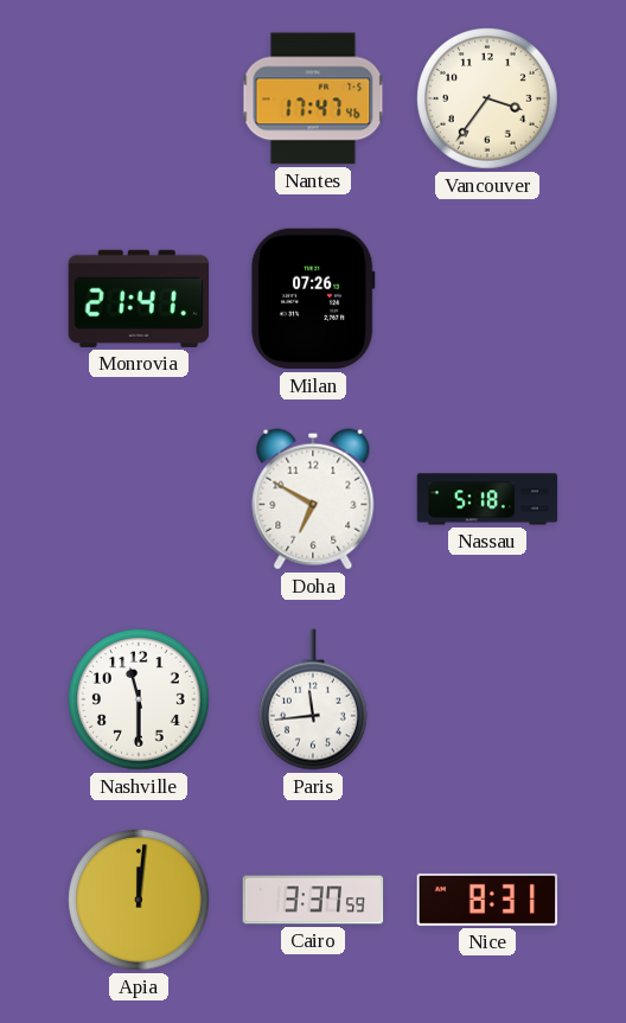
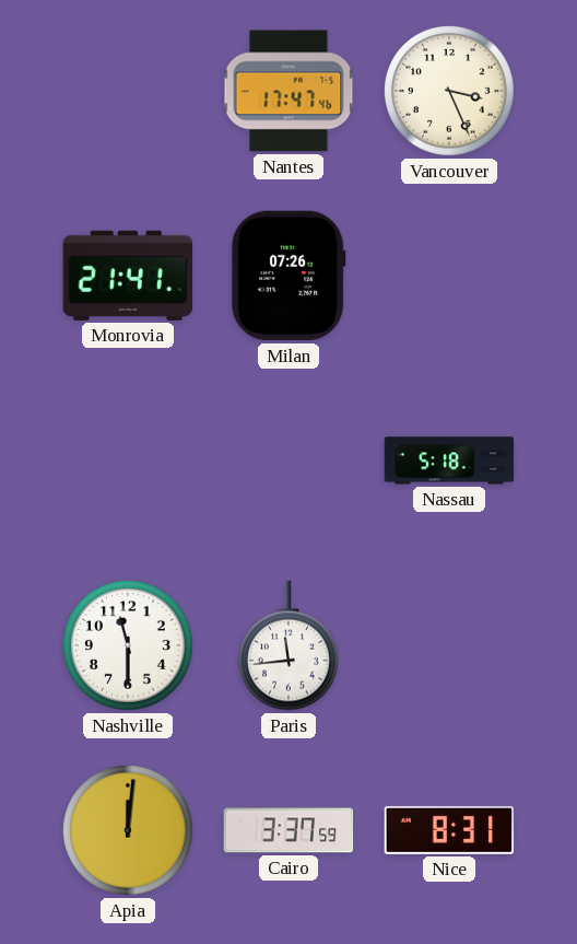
Vancouver: 3:36 -> 3:26 (450, 92)
Doha: 6:50 -> none (313, 499)
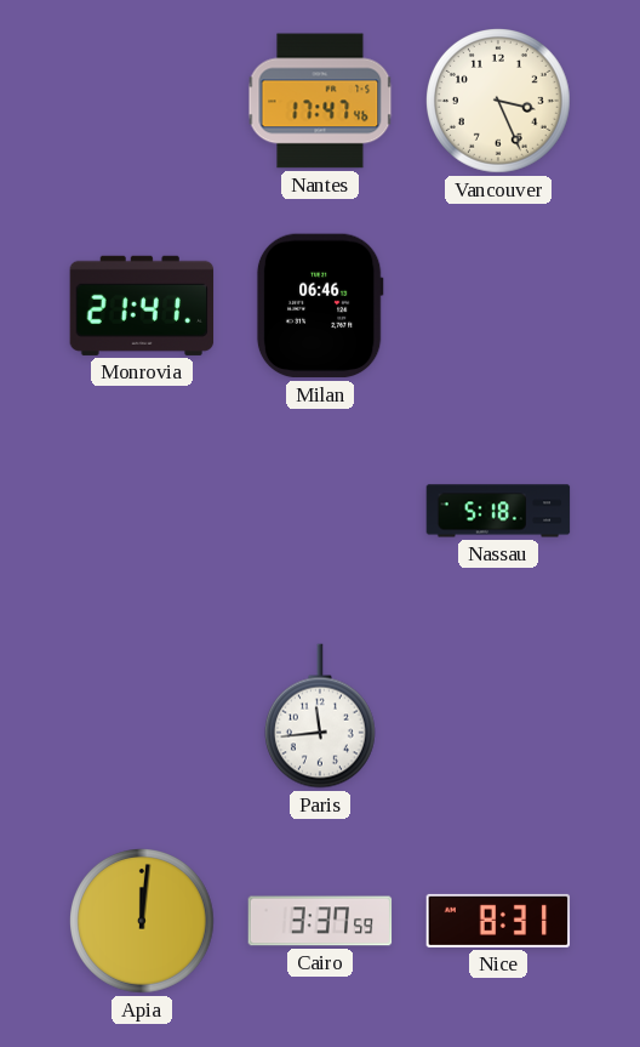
Milan: 07:26 -> 06:46 (320, 306)
Nashville: 11:30 -> none (129, 646)
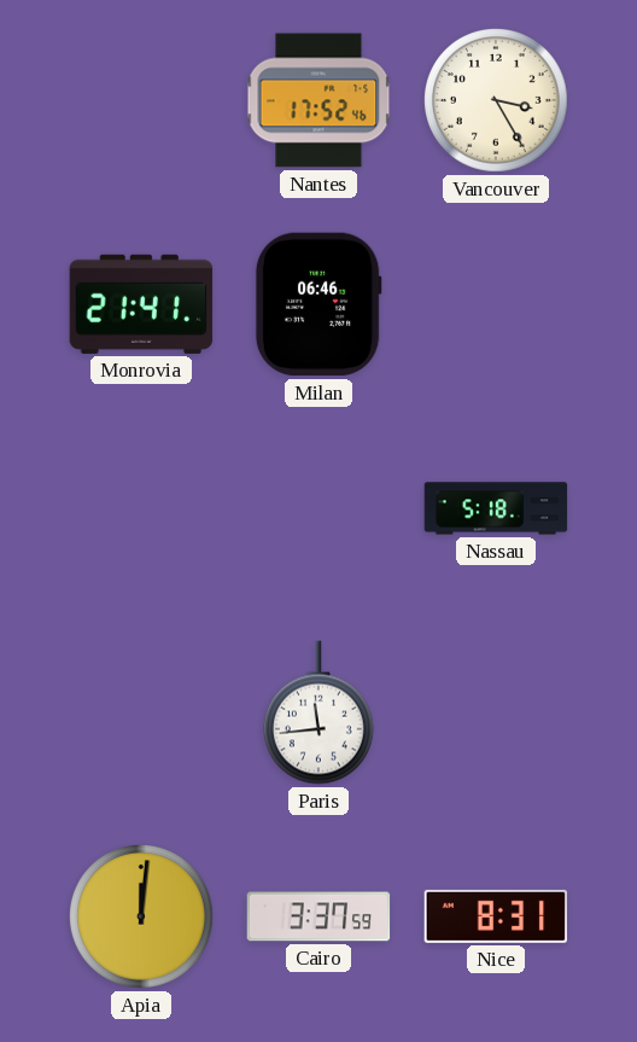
Nantes: 17:47 -> 17:52 (318, 100)
Vancouver: 3:26 -> 3:25 (497, 101)
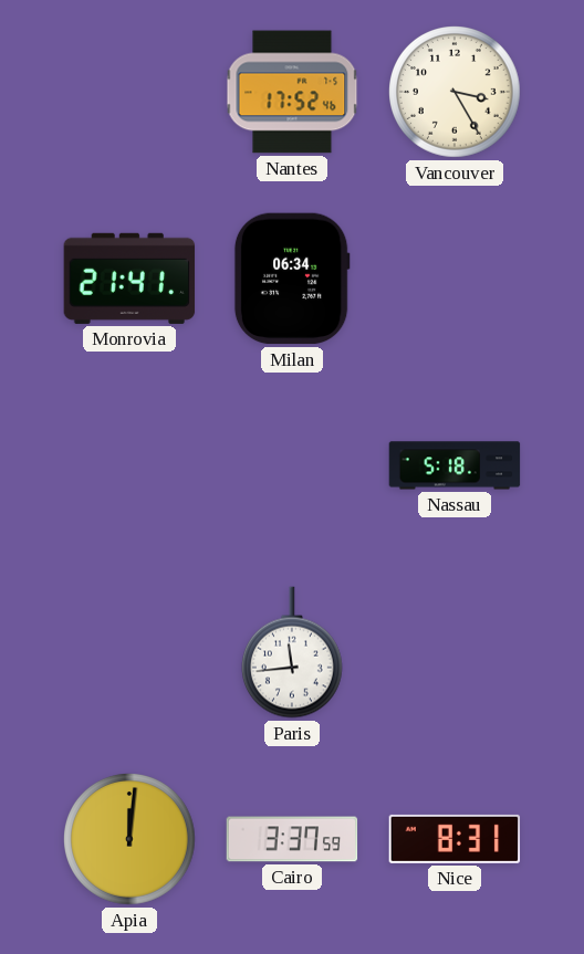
Milan: 06:46 -> 06:34 (292, 279)
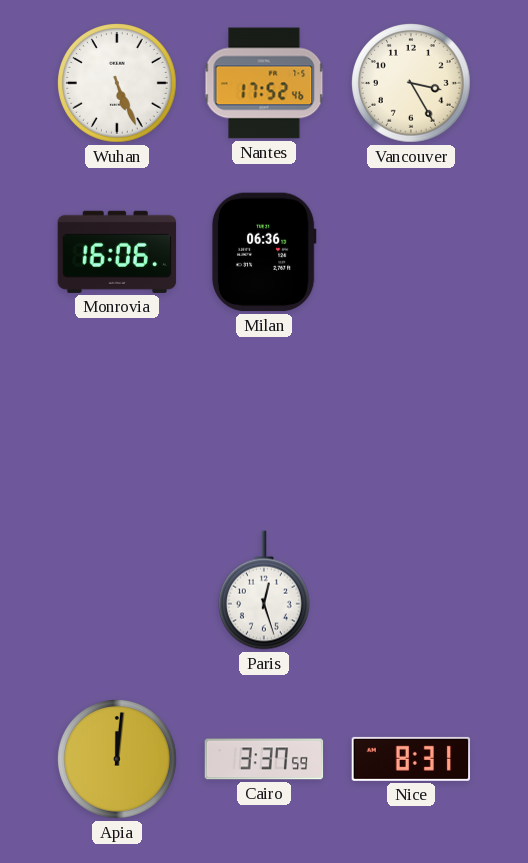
Wuhan: none -> 5:26 (118, 84)
Monrovia: 21:41 -> 16:06 (117, 252)
Milan: 06:34 -> 06:36 (264, 252)
Nassau: 5:18 -> none (455, 465)
Paris: 11:44 -> 12:27 (264, 590)
